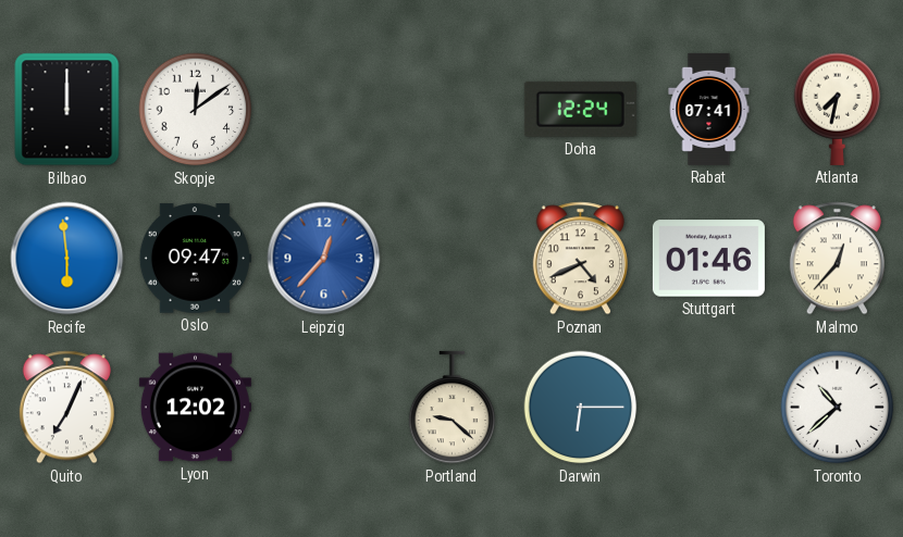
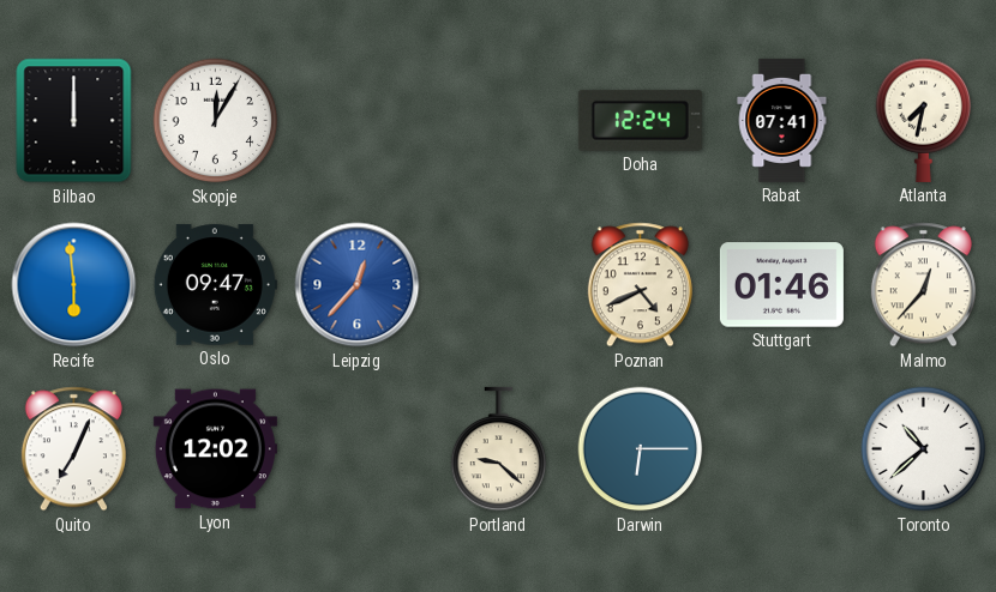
Skopje: 12:09 -> 12:05 (216, 121)
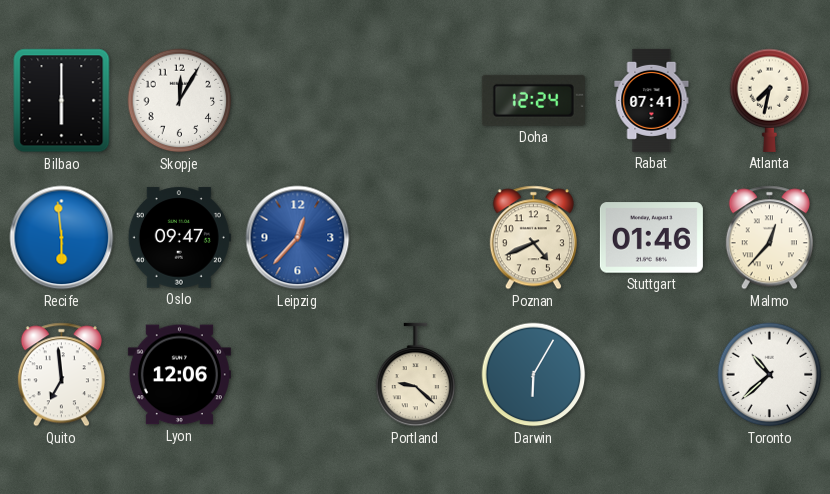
Bilbao: 12:00 -> 6:00 (62, 101)
Quito: 7:04 -> 6:59 (61, 375)
Lyon: 12:02 -> 12:06 (179, 375)
Darwin: 6:15 -> 6:05 (534, 375)
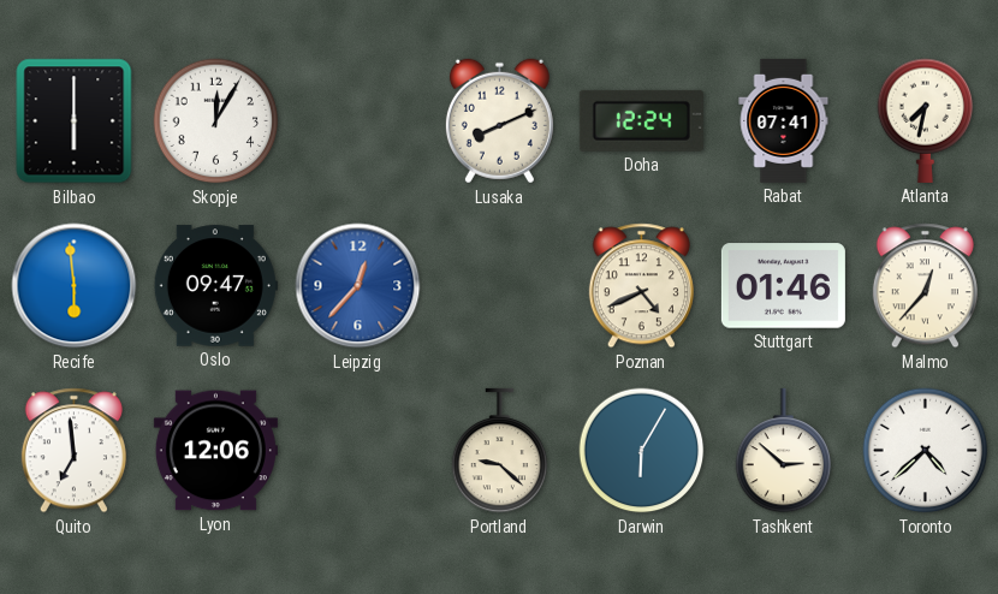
Lusaka: none -> 8:11 (499, 121)
Tashkent: none -> 2:52 (784, 451)
Toronto: 10:38 -> 4:38 (926, 451)
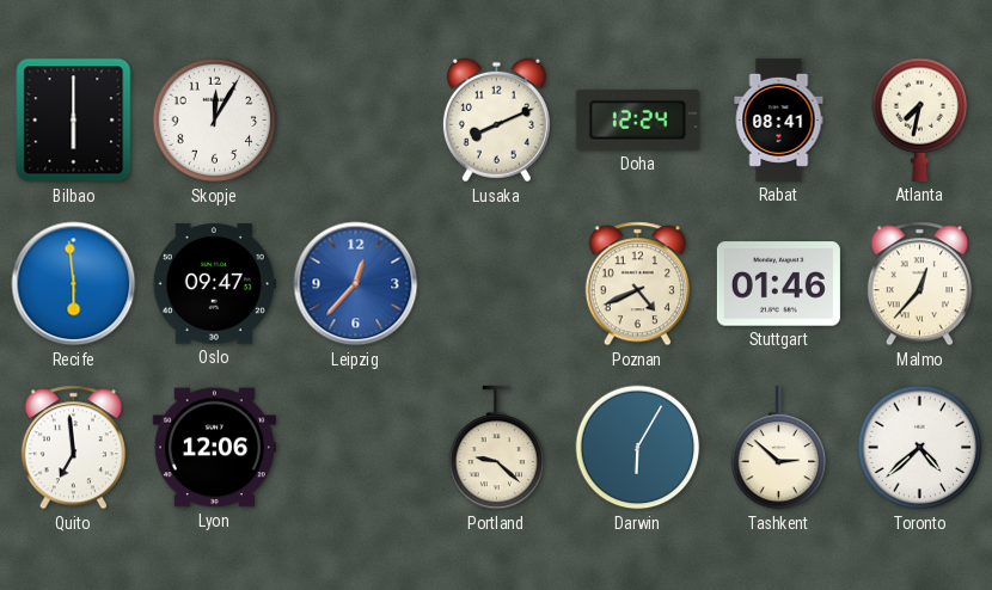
Rabat: 07:41 -> 08:41 (779, 119)
